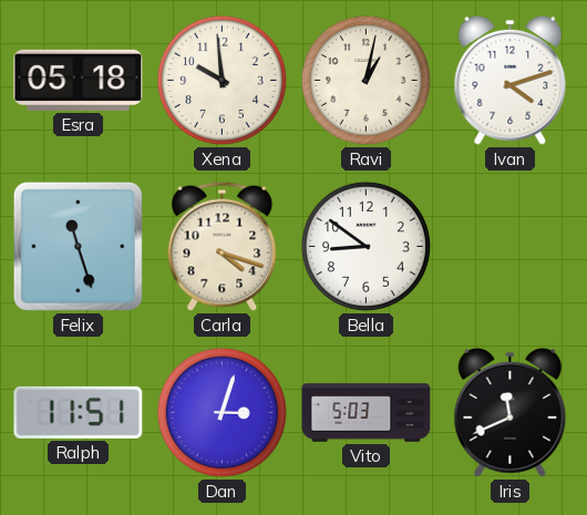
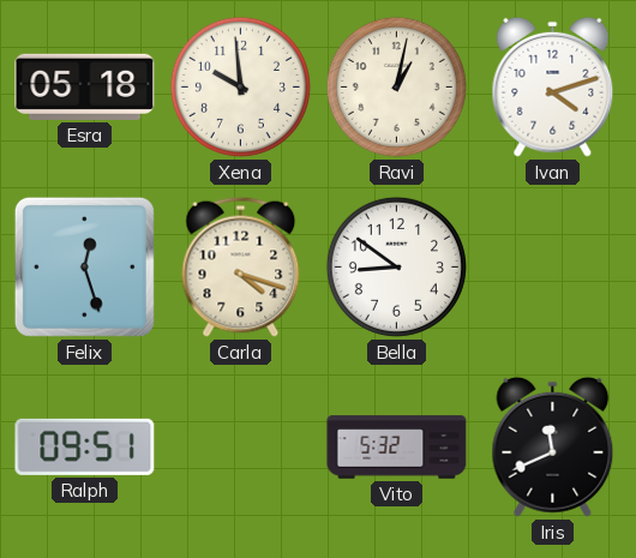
Felix: 11:27 -> 12:27 (84, 266)
Ralph: 11:51 -> 09:51 (85, 446)
Dan: 3:03 -> none (222, 412)
Vito: 5:03 -> 5:32 (397, 448)
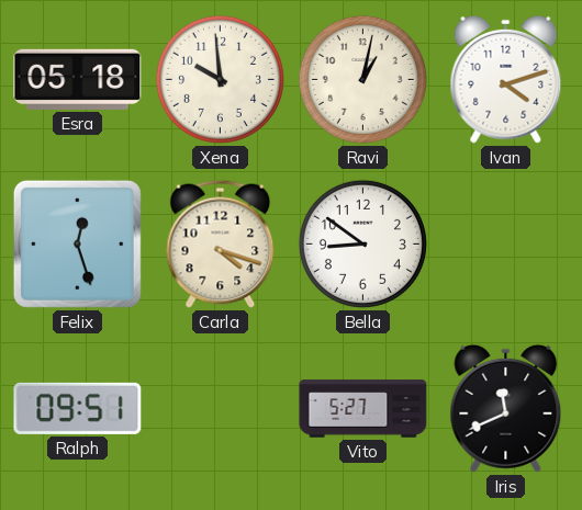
Vito: 5:32 -> 5:27 (363, 409)
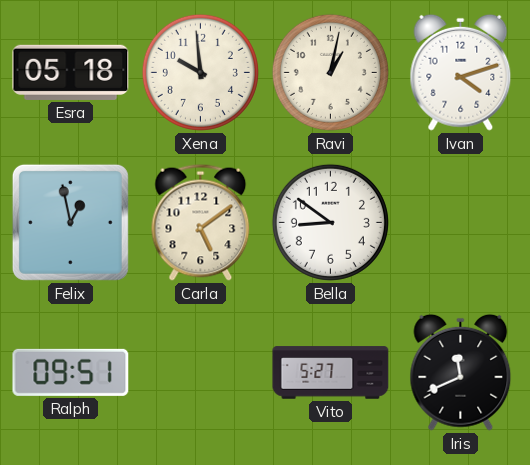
Felix: 12:27 -> 12:58 (70, 222)
Carla: 4:18 -> 5:09 (201, 222)
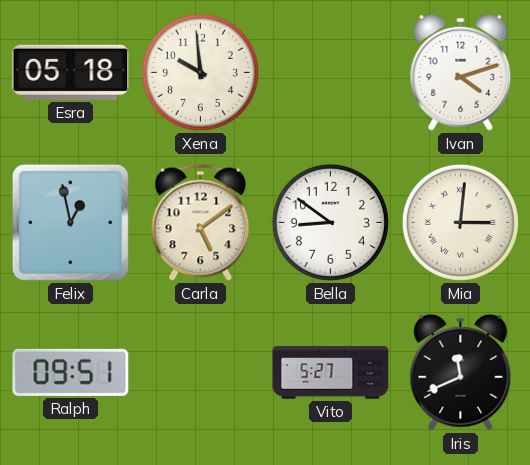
Ravi: 1:02 -> none (330, 72)
Mia: none -> 3:01 (460, 222)
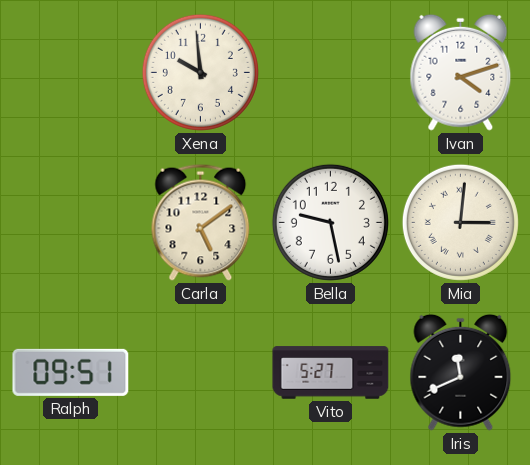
Esra: 05:18 -> none (71, 72)
Felix: 12:58 -> none (70, 222)
Bella: 8:51 -> 9:28 (330, 222)
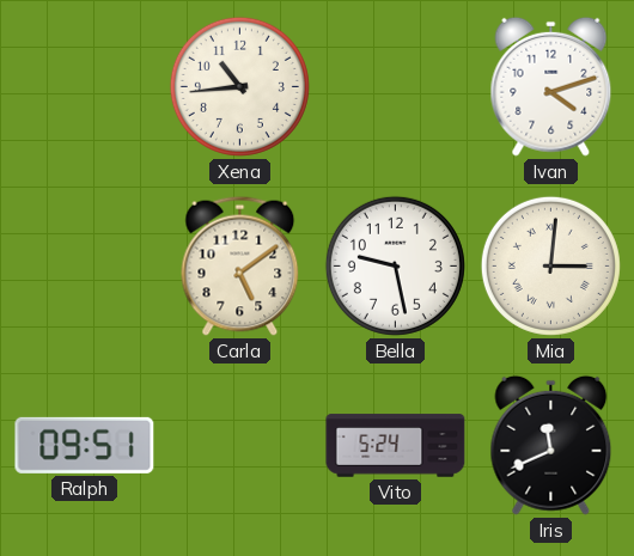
Xena: 9:59 -> 10:44 (239, 86)
Vito: 5:27 -> 5:24 (396, 446)
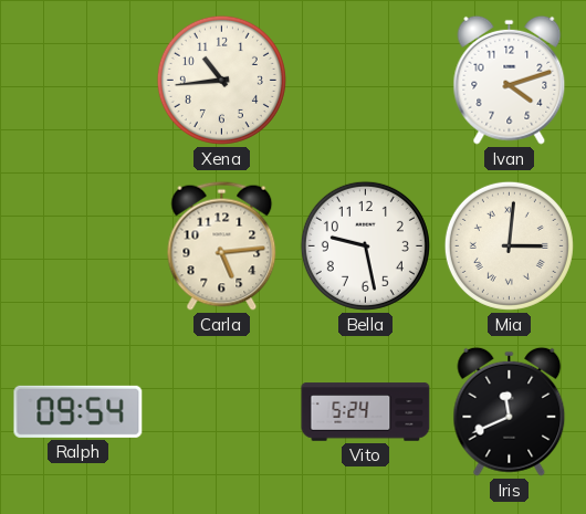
Carla: 5:09 -> 5:14 (222, 245)
Ralph: 09:51 -> 09:54 (79, 411)
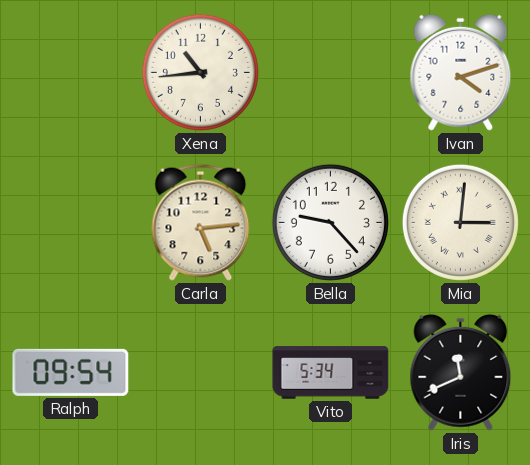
Bella: 9:28 -> 9:23 (330, 222)
Vito: 5:24 -> 5:34 (331, 373)
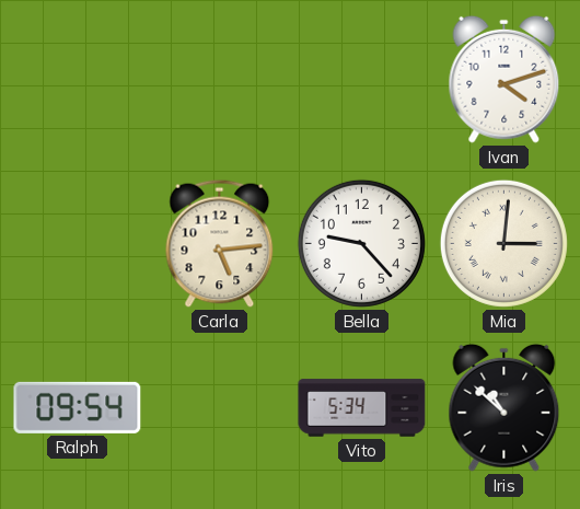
Xena: 10:44 -> none (200, 72)
Iris: 11:41 -> 10:52 (504, 407)
